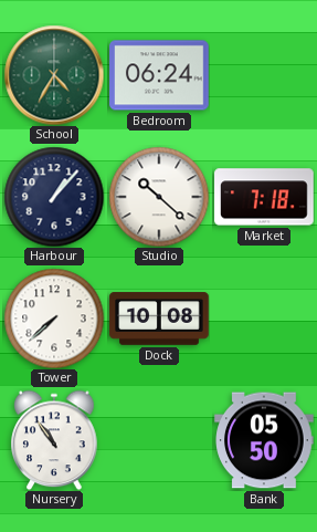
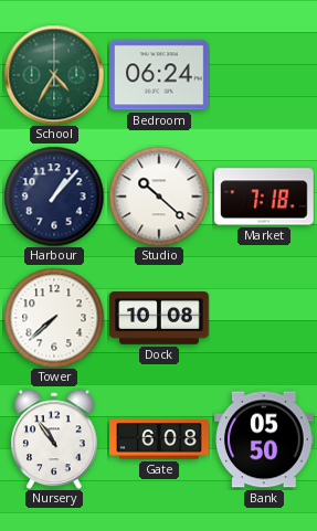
Gate: none -> 6:08 (159, 439)
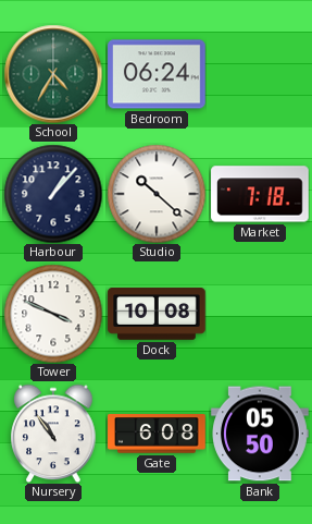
Tower: 7:38 -> 3:49 (53, 314)
